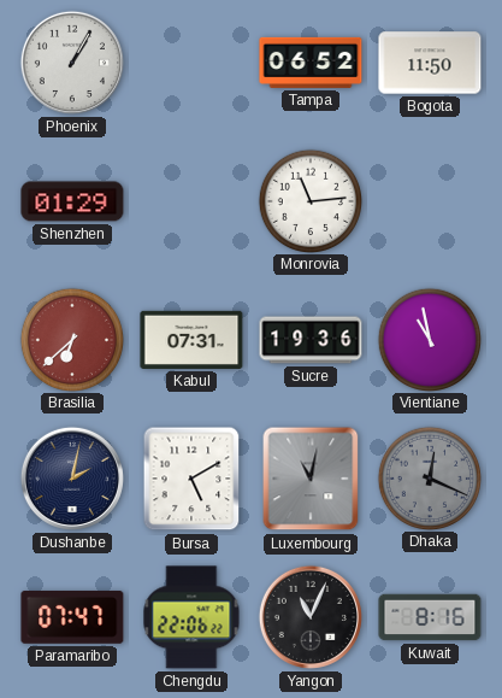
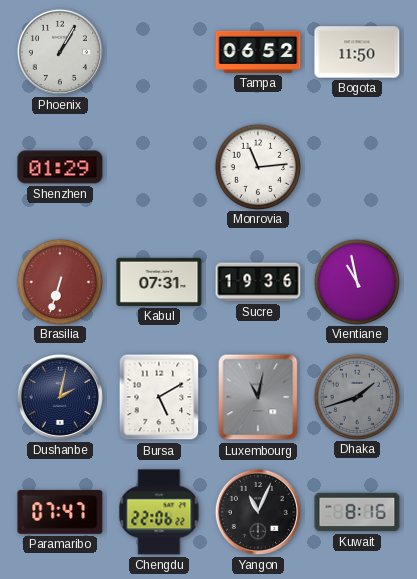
Brasilia: 6:38 -> 6:33 (59, 281)
Dhaka: 12:19 -> 1:42 (356, 396)
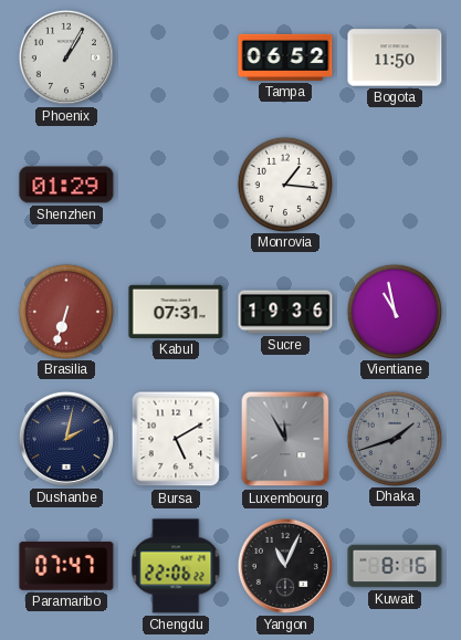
Monrovia: 11:14 -> 1:16 (284, 183)
Luxembourg: 11:02 -> 11:55 (285, 439)
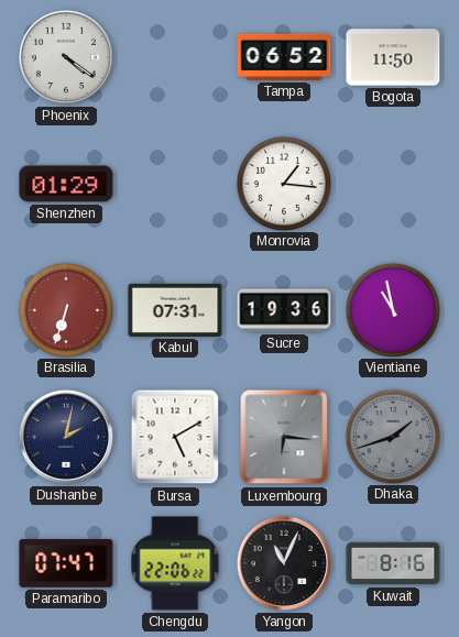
Phoenix: 1:05 -> 4:21 (66, 57)
Luxembourg: 11:55 -> 6:16 (284, 437)
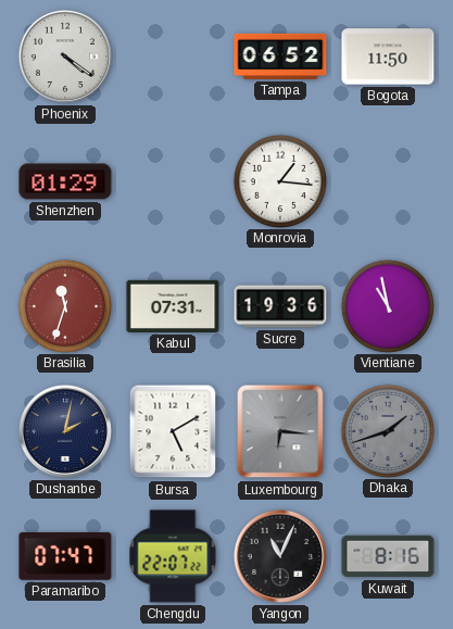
Brasilia: 6:33 -> 11:33 (64, 305)
Chengdu: 22:06 -> 22:07 (173, 556)
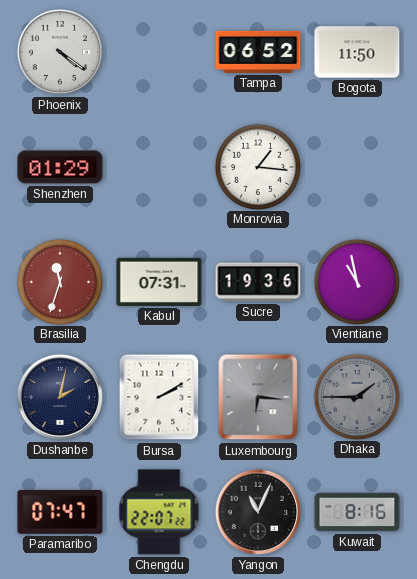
Bursa: 5:10 -> 2:10 (159, 397)
Dhaka: 1:42 -> 1:45 (356, 396)
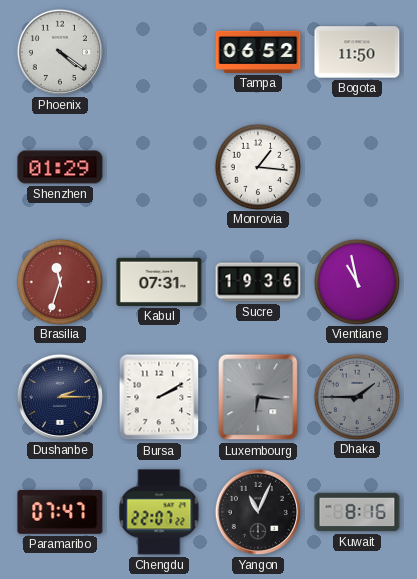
Dushanbe: 2:02 -> 2:15 (60, 397)
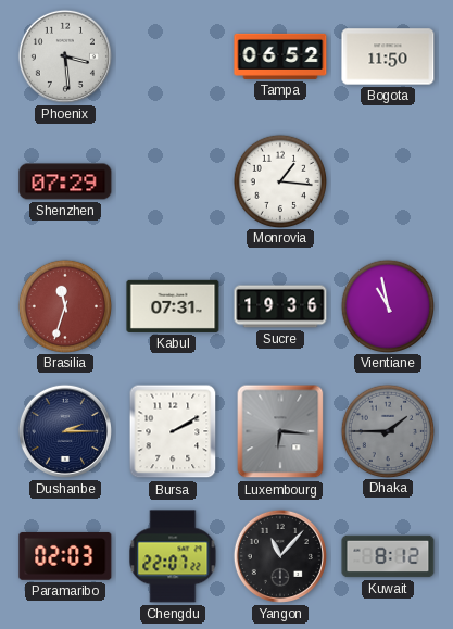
Phoenix: 4:21 -> 3:29 (65, 56)
Shenzhen: 01:29 -> 07:29 (65, 181)
Paramaribo: 07:47 -> 02:03 (65, 556)
Yangon: 11:04 -> 11:07 (280, 556)
Kuwait: 8:16 -> 8:12 (388, 556)
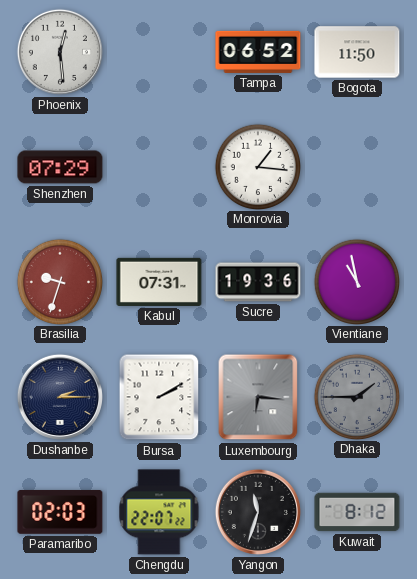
Phoenix: 3:29 -> 12:29 (60, 52)
Brasilia: 11:33 -> 9:33 (59, 281)
Yangon: 11:07 -> 11:33 (258, 512)
